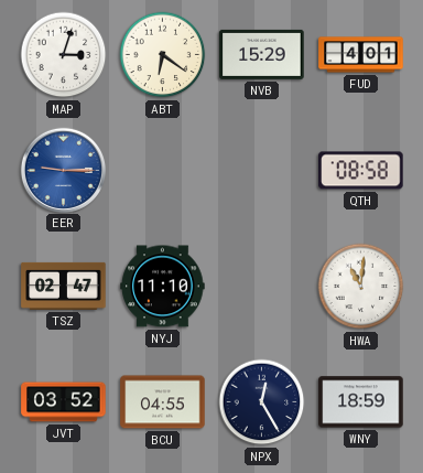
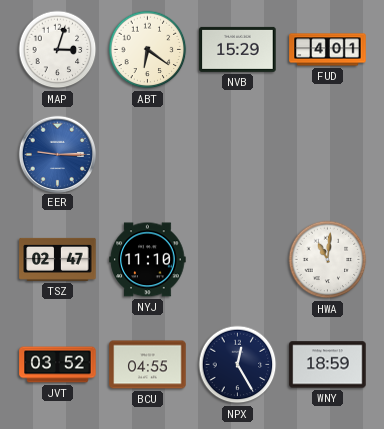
QTH: 08:58 -> none (361, 171)
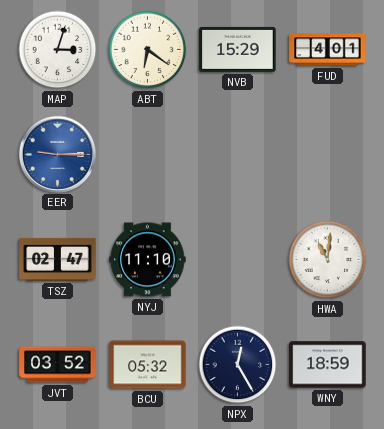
BCU: 04:55 -> 05:32 (148, 365)
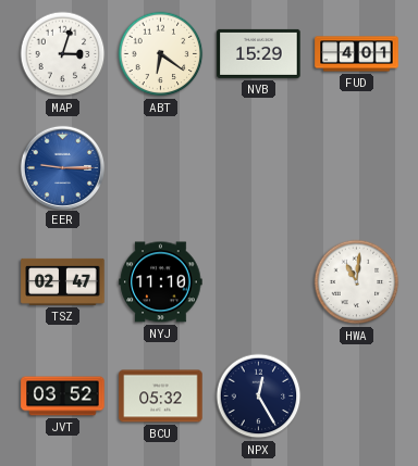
WNY: 18:59 -> none (328, 365)
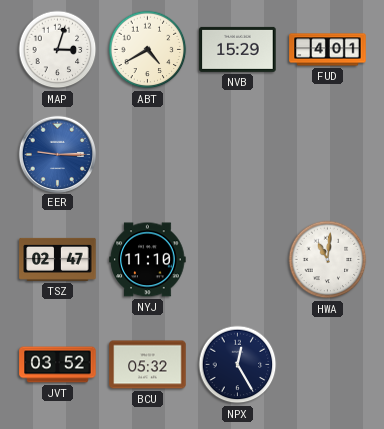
ABT: 6:21 -> 4:40 (148, 50)
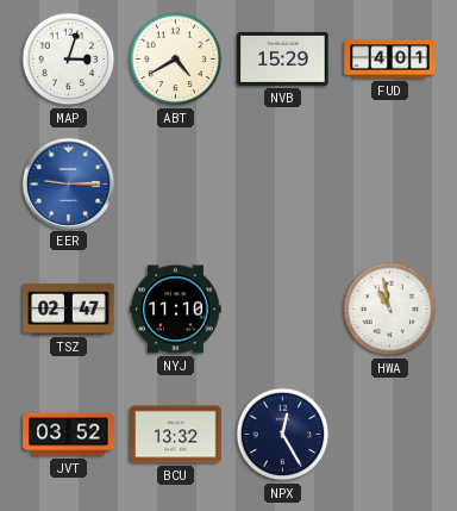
HWA: 11:01 -> 10:58 (390, 310)
BCU: 05:32 -> 13:32 (176, 435)
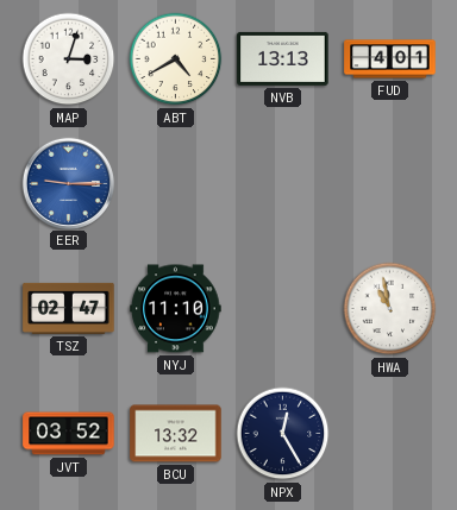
NVB: 15:29 -> 13:13 (283, 58)
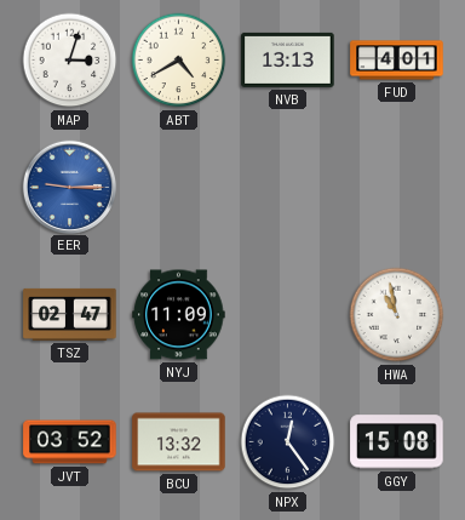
NYJ: 11:10 -> 11:09 (179, 315)
NPX: 12:25 -> 12:24 (288, 442)
GGY: none -> 15:08 (397, 442)
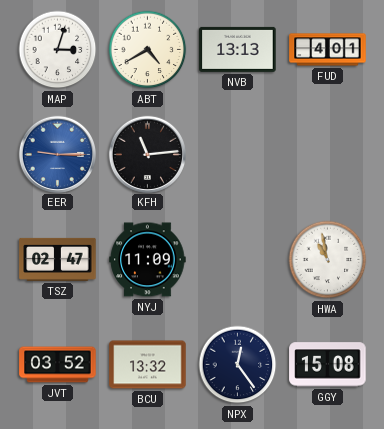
KFH: none -> 11:14 (147, 154)
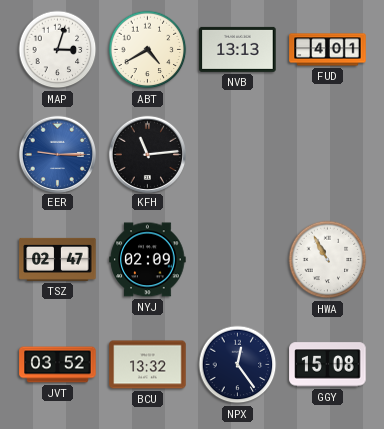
NYJ: 11:09 -> 02:09 (148, 260)
HWA: 10:58 -> 10:55 (328, 260)
